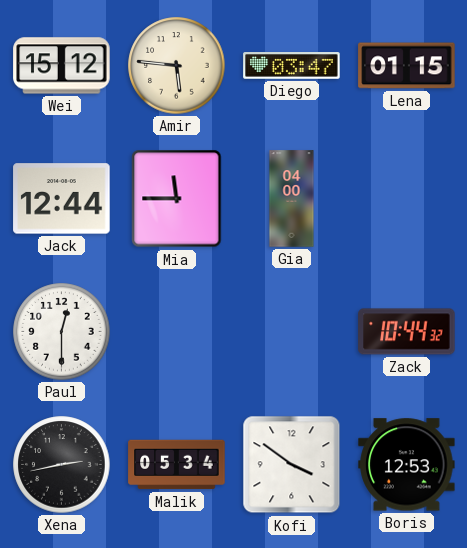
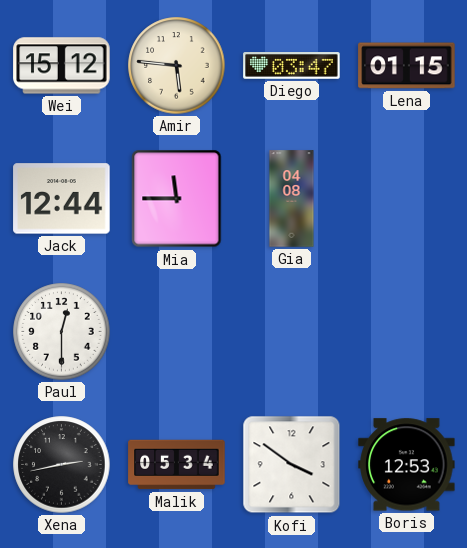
Gia: 04:00 -> 04:08 (292, 199)
Zack: 10:44 -> none (407, 332)
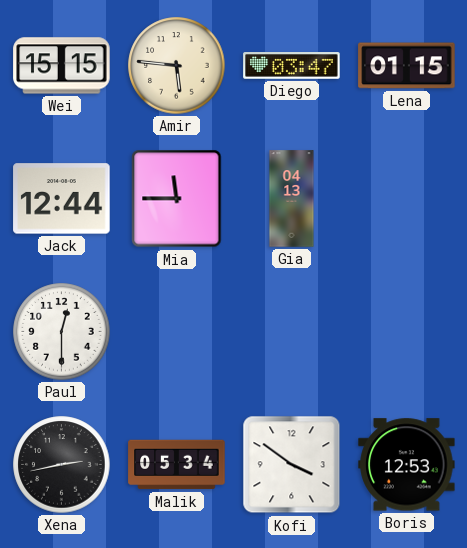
Wei: 15:12 -> 15:15 (62, 66)
Gia: 04:08 -> 04:13 (292, 199)
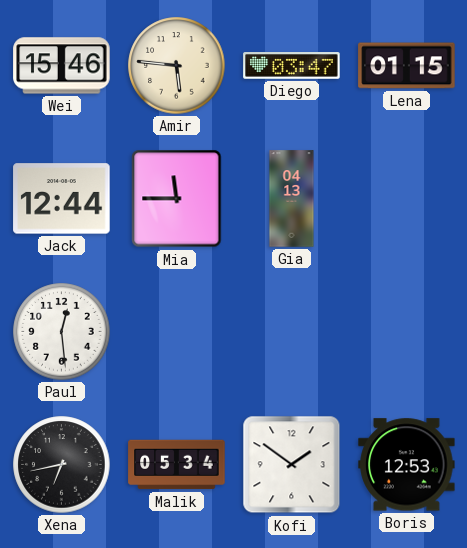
Wei: 15:15 -> 15:46 (62, 66)
Paul: 12:30 -> 12:29 (62, 332)
Xena: 2:43 -> 6:43 (62, 465)
Kofi: 3:51 -> 1:51 (292, 465)
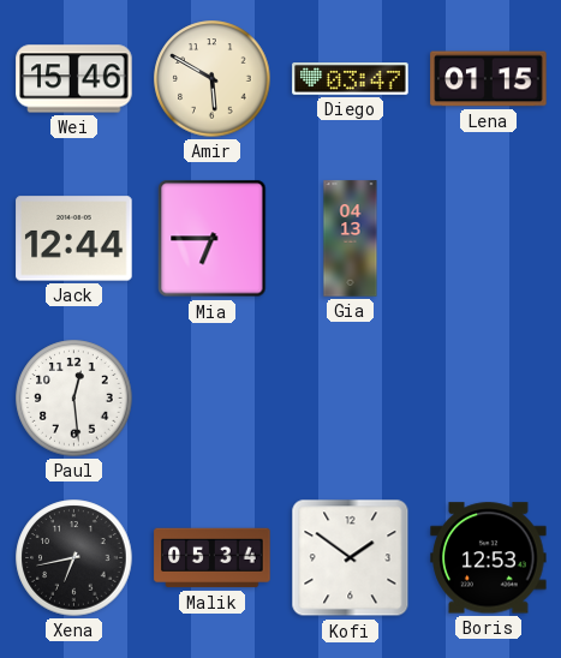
Amir: 5:46 -> 5:50 (213, 79)
Mia: 11:45 -> 6:45 (213, 239)
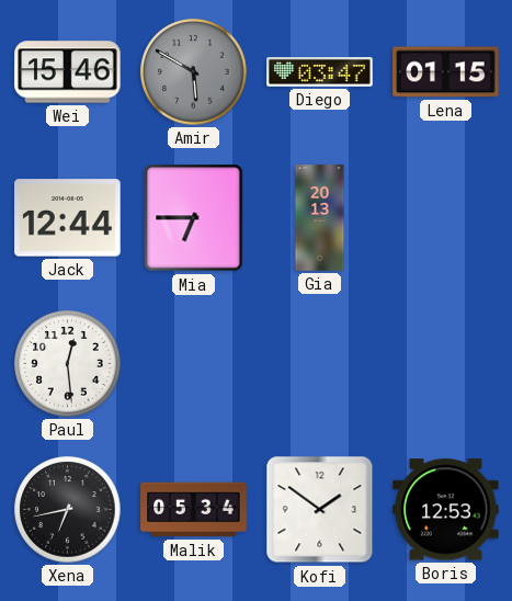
Amir dial: cream -> grey (194, 72)
Gia: 04:13 -> 20:13 (320, 218)
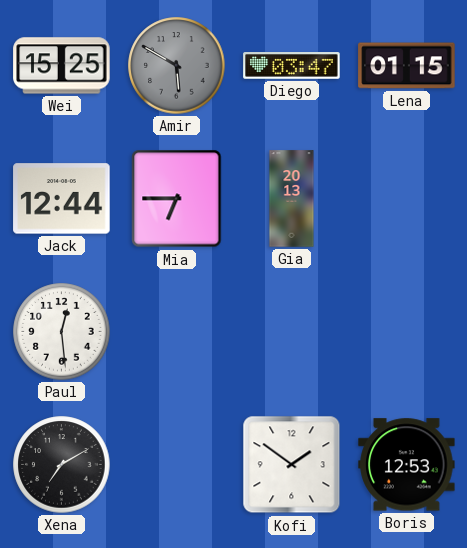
Wei: 15:46 -> 15:25 (62, 66)
Xena: 6:43 -> 7:10 (62, 465)
Malik: 05:34 -> none (194, 510)
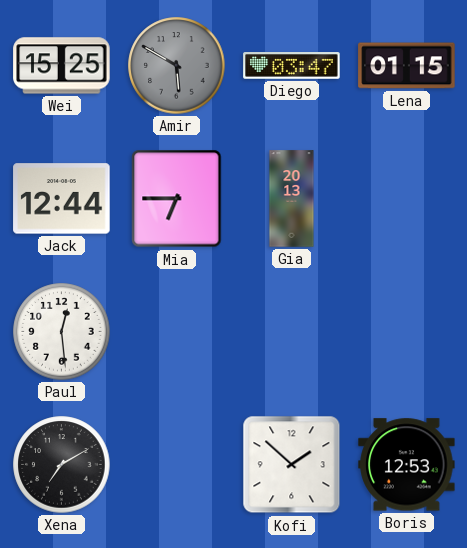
Kofi: 1:51 -> 1:52 (292, 465)
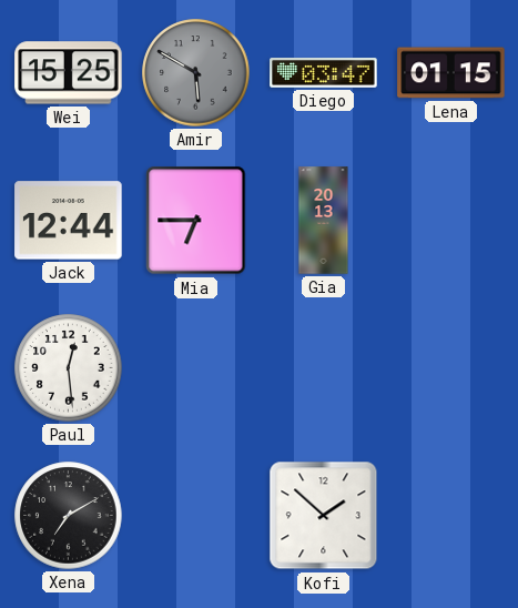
Boris: 12:53 -> none (407, 465)
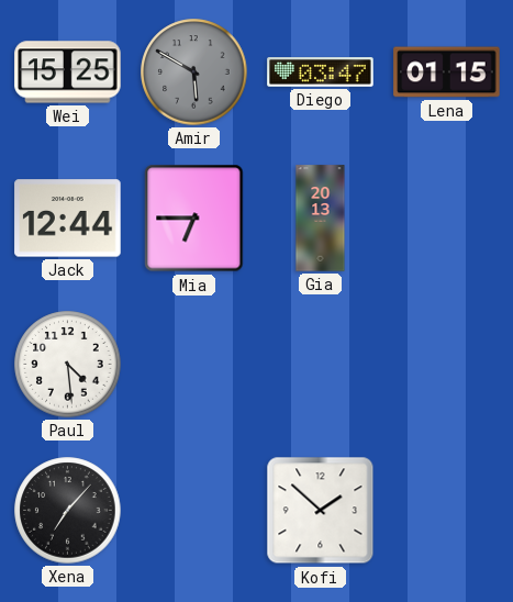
Paul: 12:29 -> 4:29 (68, 365)
Xena: 7:10 -> 7:07 (68, 511)
